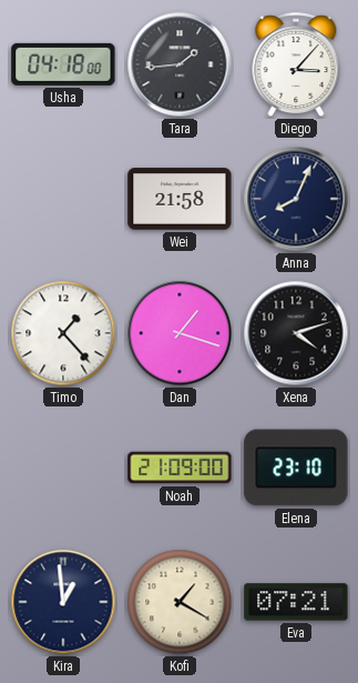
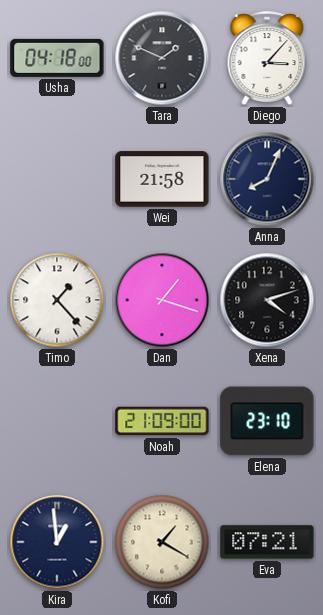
Tara: 1:44 -> 1:49 (162, 58)
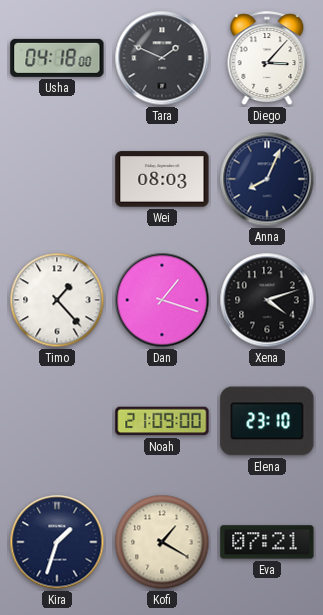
Wei: 21:58 -> 08:03 (162, 179)
Kira: 12:59 -> 1:33 (57, 542)
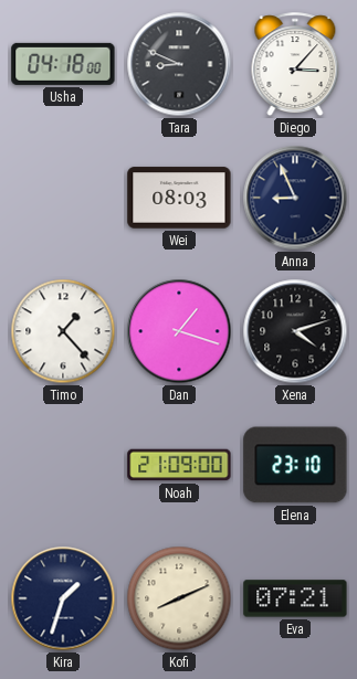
Tara: 1:49 -> 8:49 (179, 64)
Anna: 8:04 -> 8:56 (295, 198)
Kofi: 1:20 -> 8:11 (179, 598)
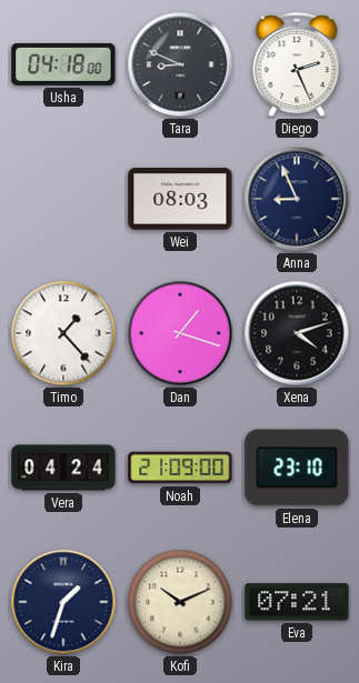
Diego: 3:07 -> 2:26 (297, 66)
Vera: none -> 04:24 (63, 468)
Kofi: 8:11 -> 10:11 (180, 602)
